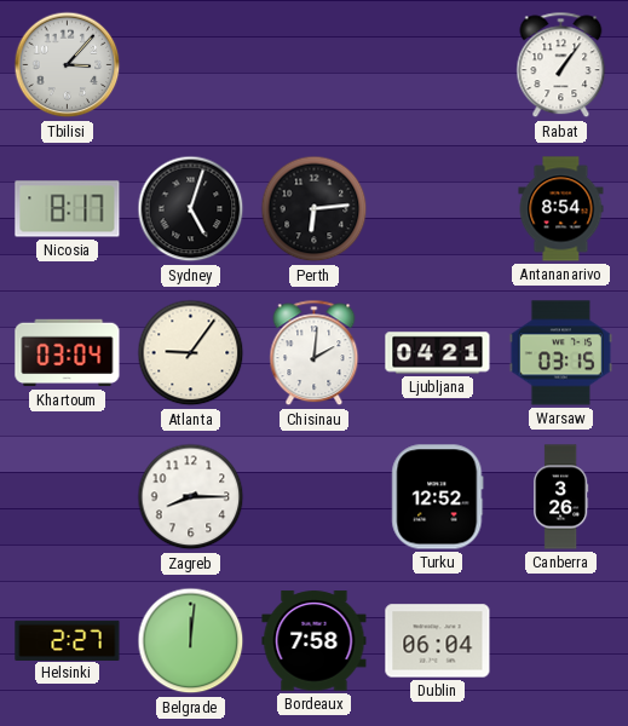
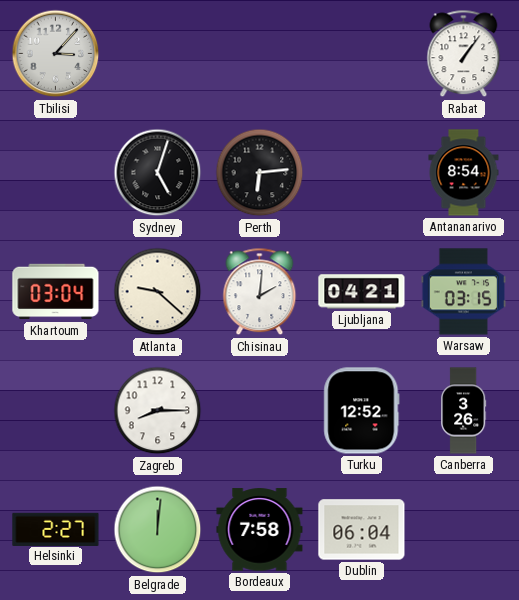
Nicosia: 8:17 -> none (68, 209)
Atlanta: 9:06 -> 9:22 (158, 292)
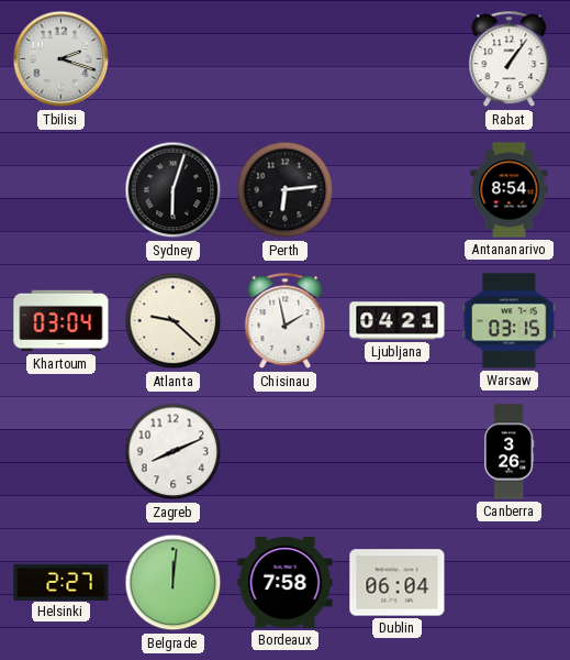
Tbilisi: 3:07 -> 2:18 (62, 59)
Sydney: 5:03 -> 6:03 (174, 190)
Chisinau: 2:01 -> 1:58 (286, 321)
Zagreb: 8:15 -> 8:11 (174, 452)
Turku: 12:52 -> none (362, 411)
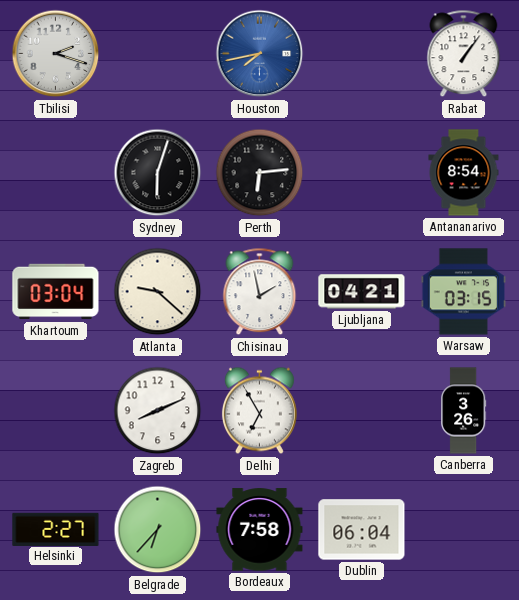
Houston: none -> 7:43 (260, 54)
Delhi: none -> 6:55 (259, 411)
Belgrade: 12:01 -> 6:37 (158, 530)
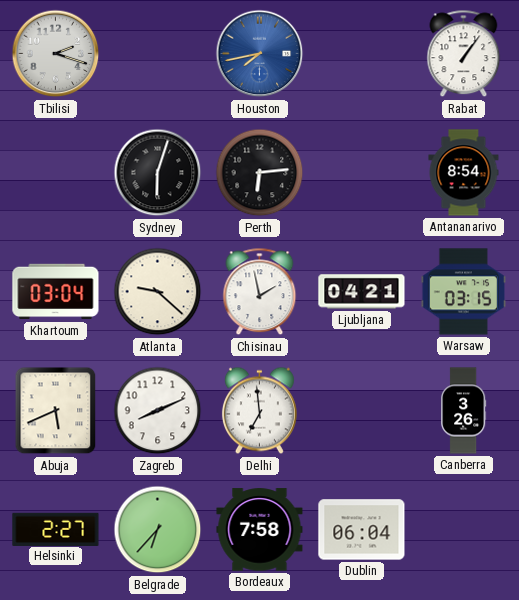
Abuja: none -> 5:41 (56, 411)
Delhi: 6:55 -> 6:59 (259, 411)
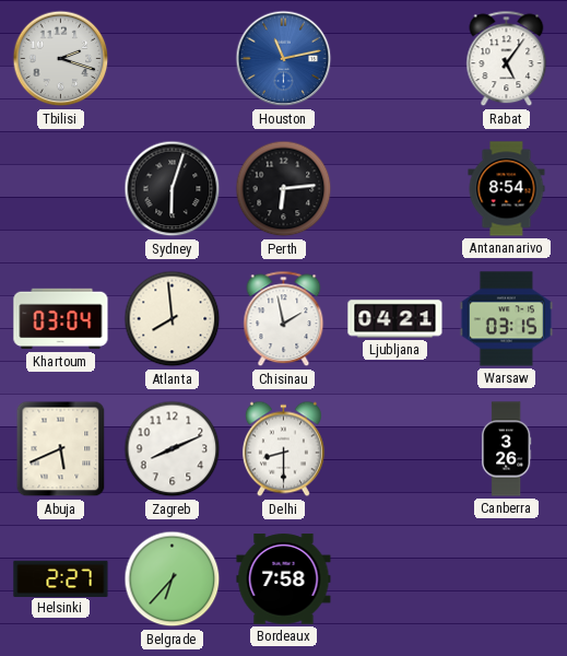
Houston: 7:43 -> 11:13 (284, 59)
Rabat: 1:06 -> 5:06 (507, 59)
Atlanta: 9:22 -> 7:59 (173, 319)
Delhi: 6:59 -> 8:30 (283, 449)
Dublin: 06:04 -> none (362, 530)
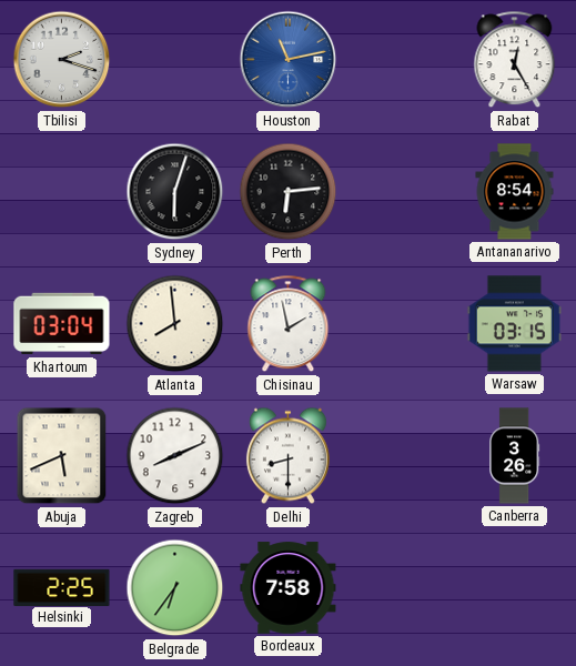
Rabat: 5:06 -> 12:25 (515, 60)
Ljubljana: 04:21 -> none (395, 319)
Helsinki: 2:27 -> 2:25 (62, 587)
Belgrade: 6:37 -> 6:36 (175, 588)
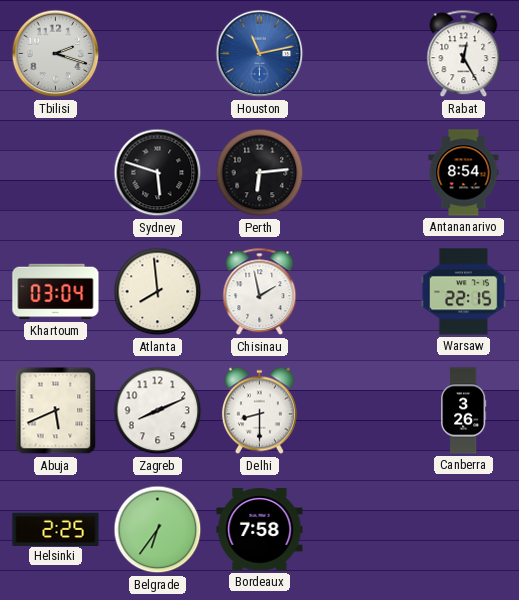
Sydney: 6:03 -> 5:48 (158, 173)
Warsaw: 03:15 -> 22:15 (463, 292)
